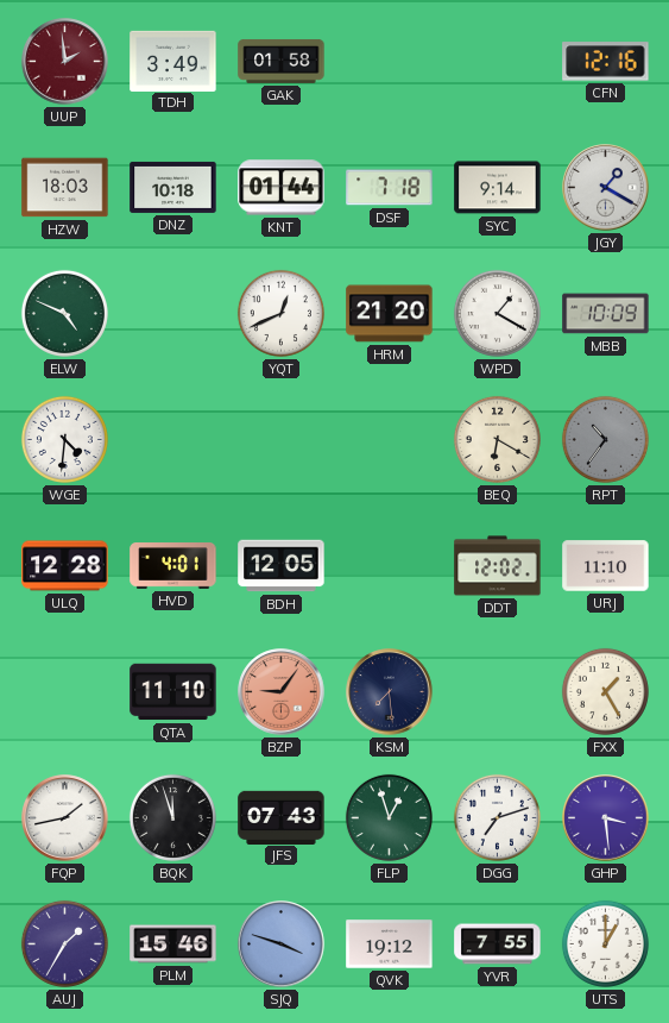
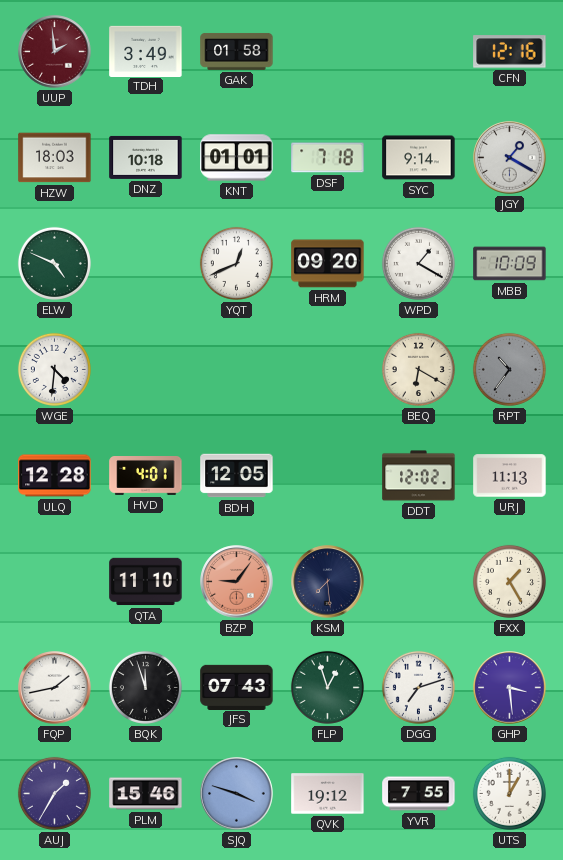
KNT: 01:44 -> 01:01 (237, 158)
HRM: 21:20 -> 09:20 (328, 264)
URJ: 11:10 -> 11:13 (510, 476)
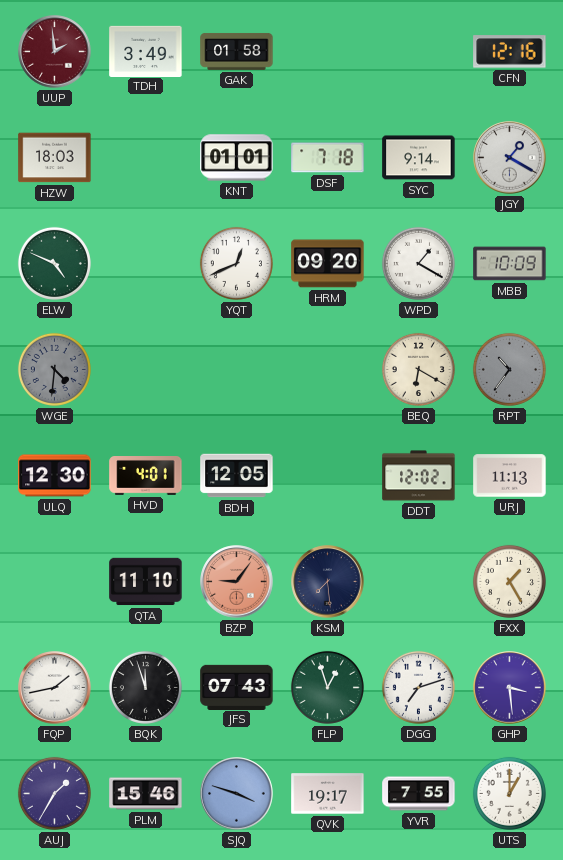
DNZ: 10:18 -> none (146, 157)
WGE dial: white -> grey (54, 369)
ULQ: 12:28 -> 12:30 (55, 476)
QVK: 19:12 -> 19:17 (328, 794)
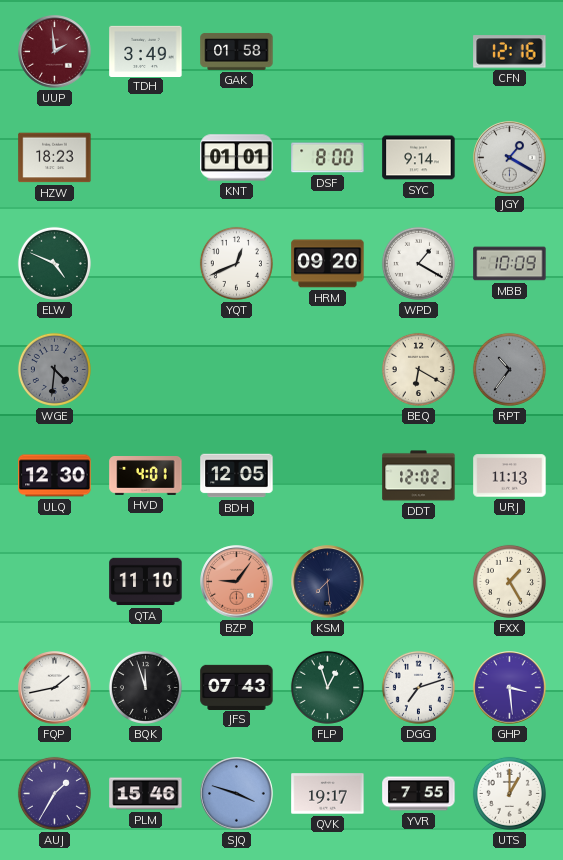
HZW: 18:03 -> 18:23 (55, 158)
DSF: 7:18 -> 8:00 (328, 158)
